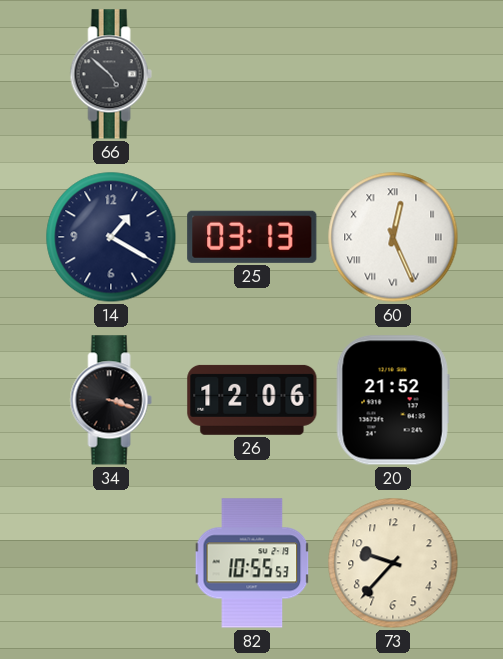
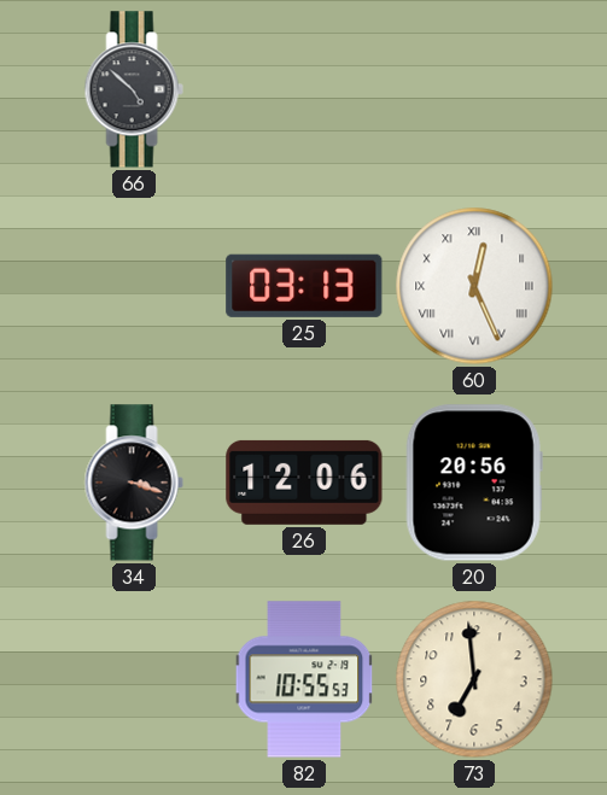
14: 1:20 -> none (111, 237)
20: 21:52 -> 20:56 (474, 483)
73: 9:37 -> 6:59 (474, 679)
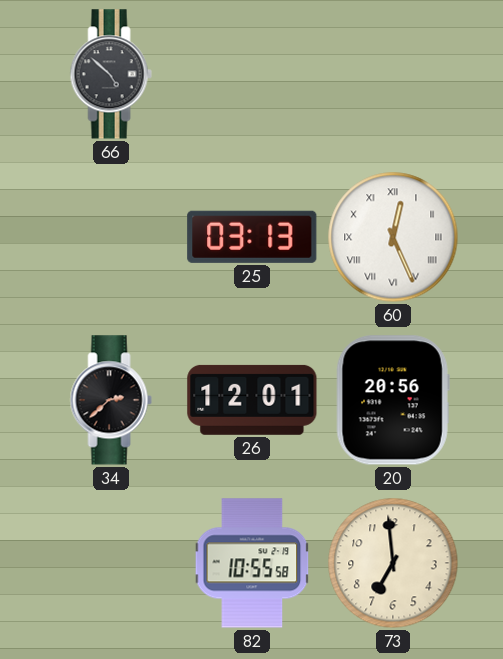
34: 3:18 -> 2:38 (111, 400)
26: 12:06 -> 12:01 (252, 400)
82: 10:55:53 -> 10:55:58 (252, 563)
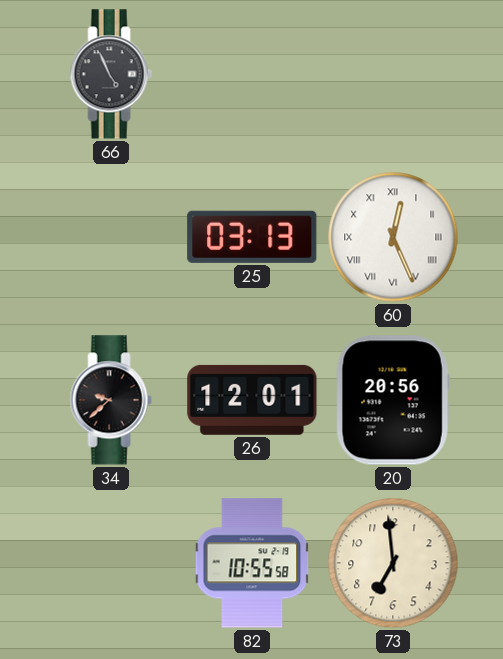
66: 4:52 -> 4:56 (111, 74)
34: 2:38 -> 9:38 (111, 400)
